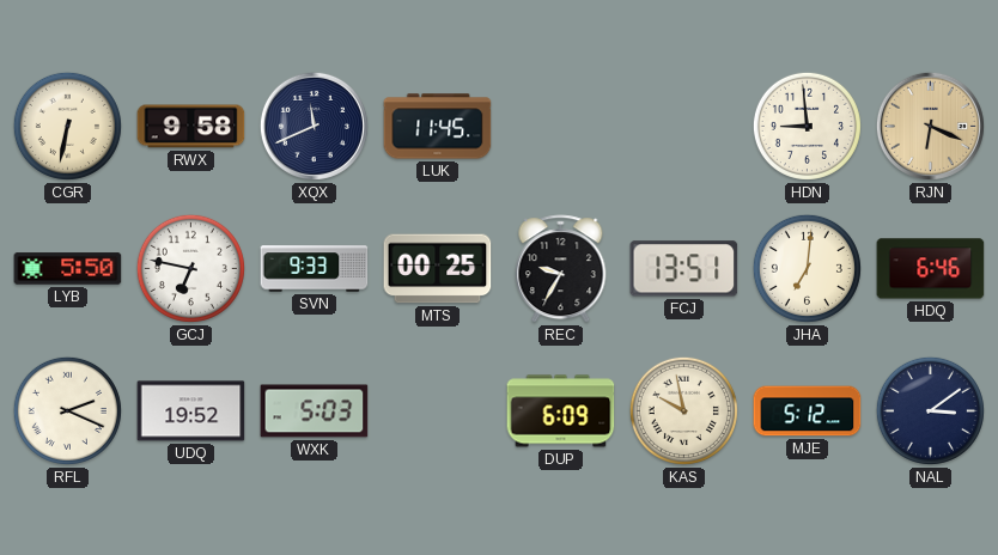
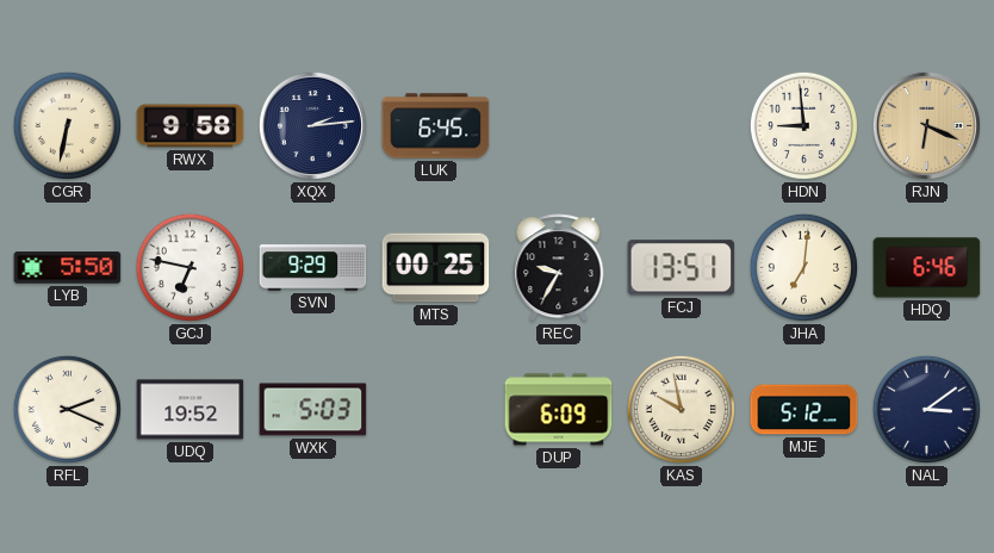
XQX: 11:41 -> 2:14 (312, 125)
LUK: 11:45 -> 6:45 (436, 126)
SVN: 9:33 -> 9:29 (313, 268)
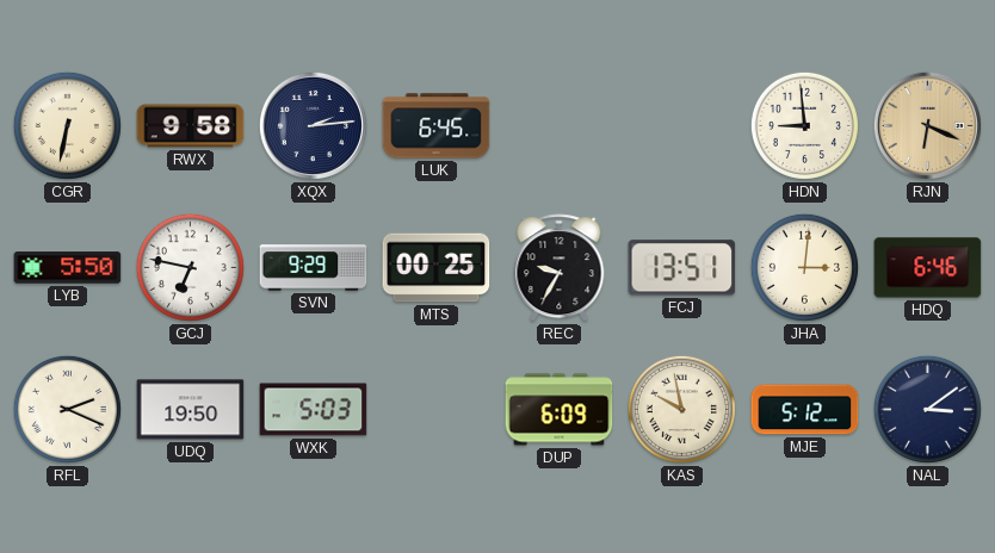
JHA: 7:01 -> 3:01 (804, 267)
UDQ: 19:52 -> 19:50 (191, 410)
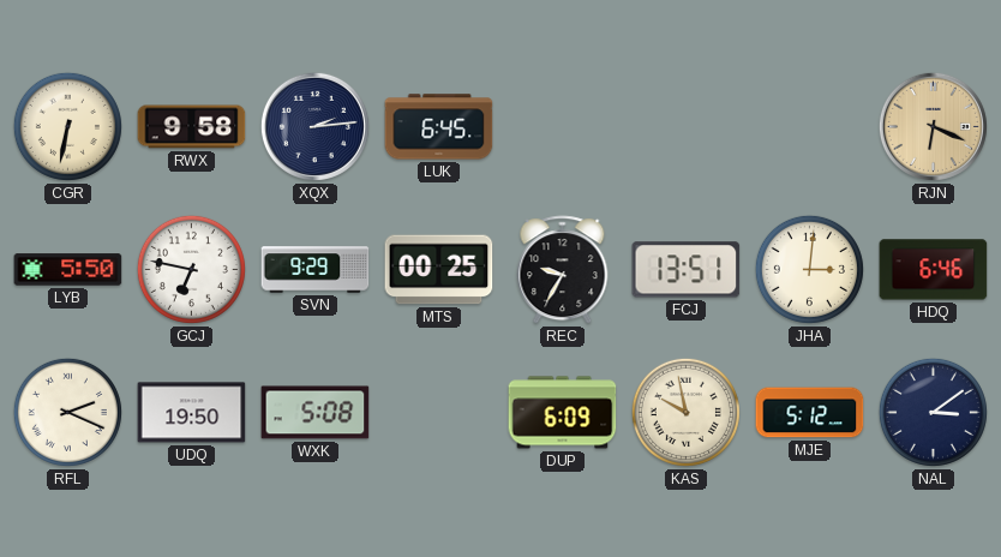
HDN: 8:59 -> none (804, 125)
WXK: 5:03 -> 5:08 (316, 413)
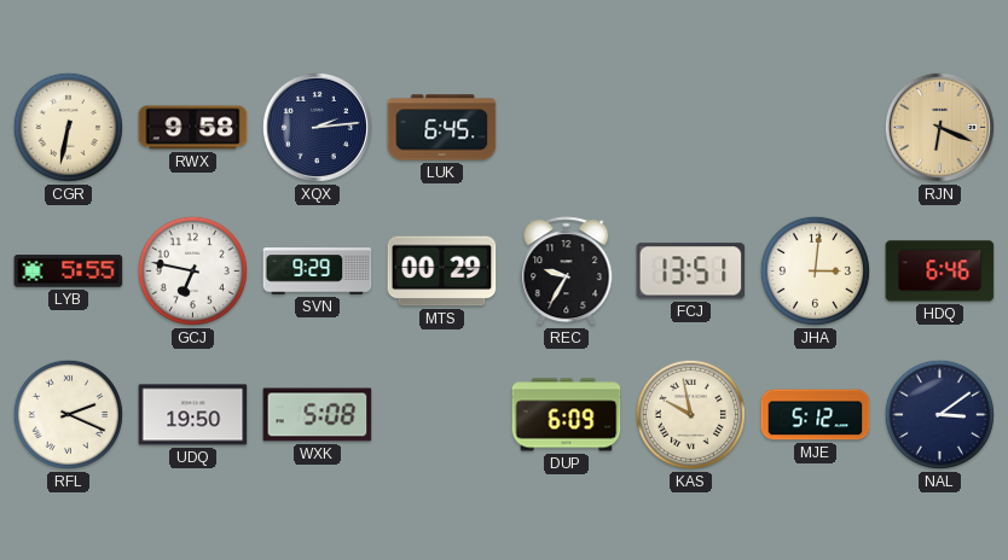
LYB: 5:50 -> 5:55 (69, 272)
MTS: 00:25 -> 00:29 (442, 272)
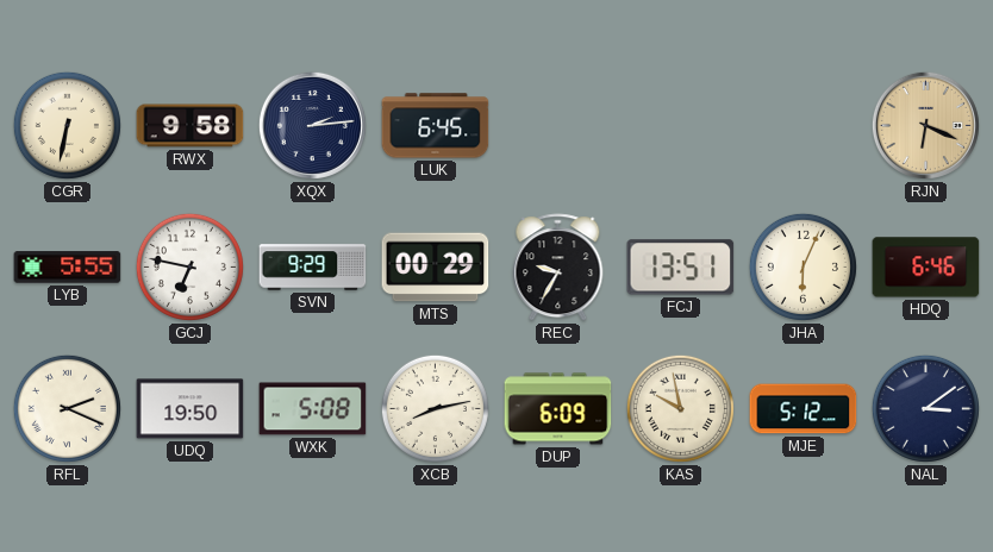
JHA: 3:01 -> 6:04 (802, 266)
XCB: none -> 8:13 (435, 408)
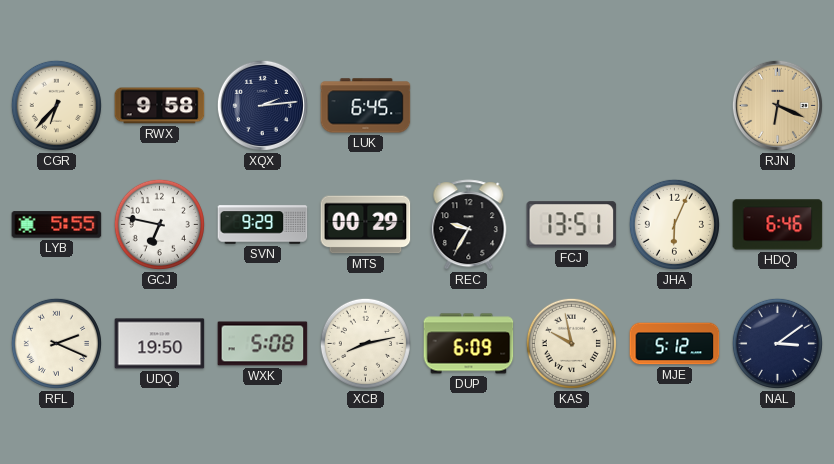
CGR: 6:32 -> 6:37 (56, 105)
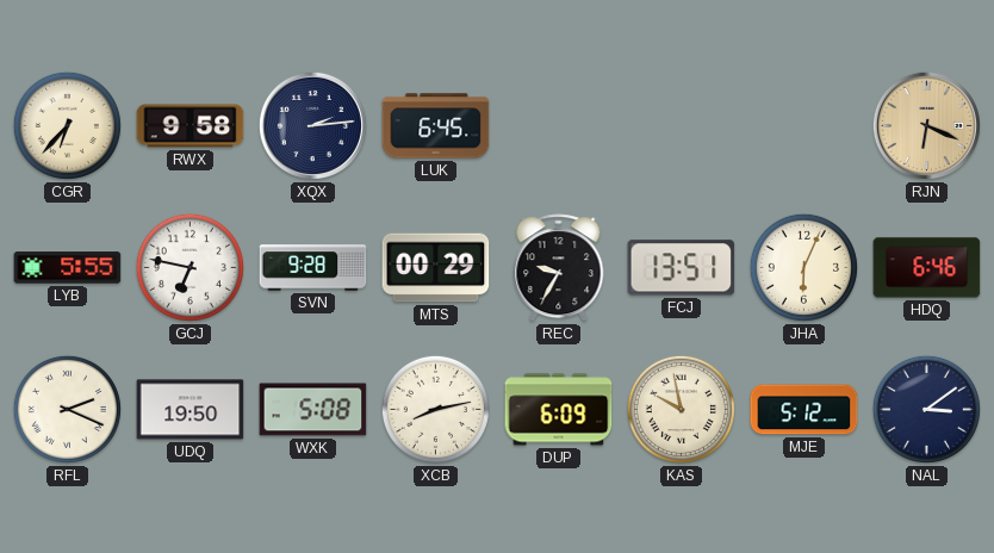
SVN: 9:29 -> 9:28 (313, 268)
